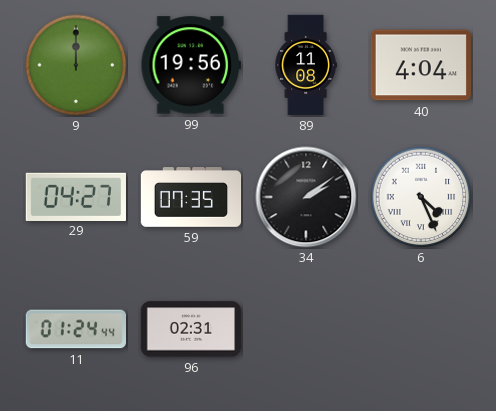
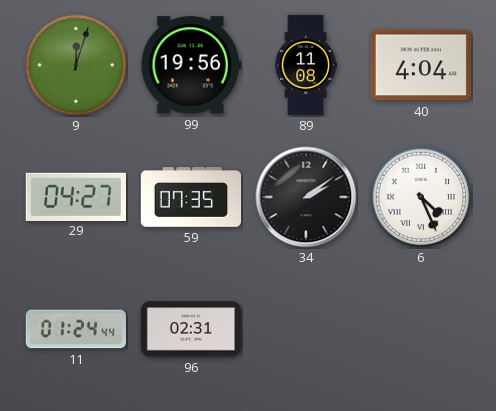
9: 12:00 -> 12:03 (76, 65)
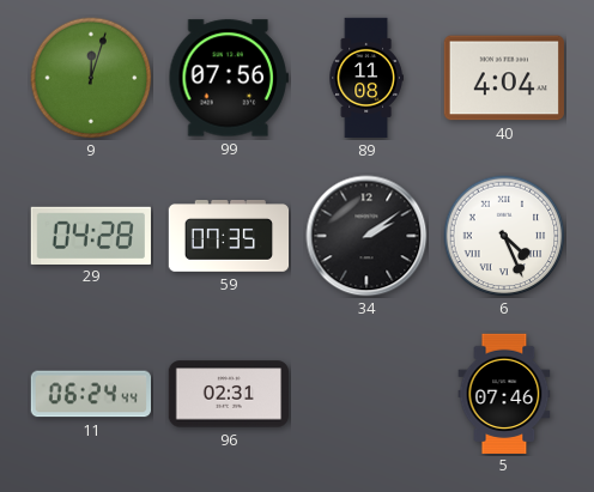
99: 19:56 -> 07:56 (229, 78)
29: 04:27 -> 04:28 (91, 235)
11: 01:24 -> 06:24 (90, 394)
5: none -> 07:46 (504, 393)
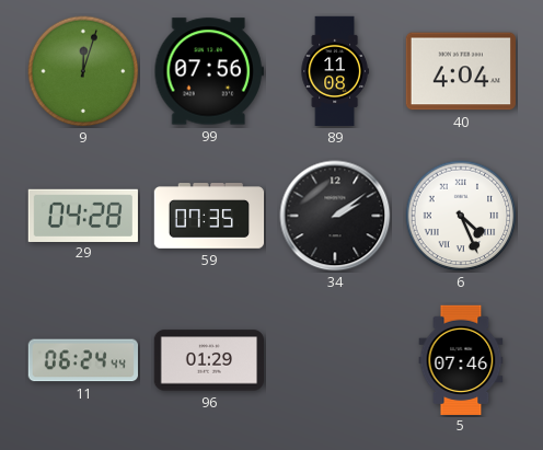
96: 02:31 -> 01:29 (208, 360)
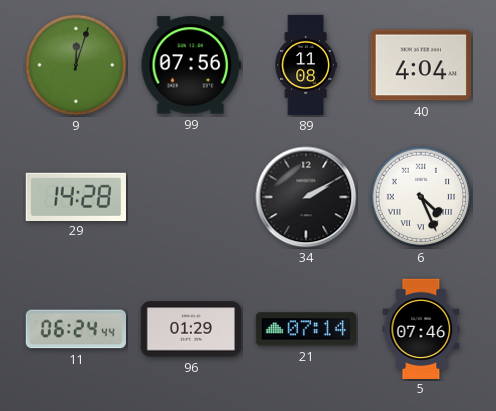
29: 04:28 -> 14:28 (76, 196)
59: 07:35 -> none (209, 216)
34: 2:09 -> 2:10 (306, 197)
21: none -> 07:14 (305, 329)
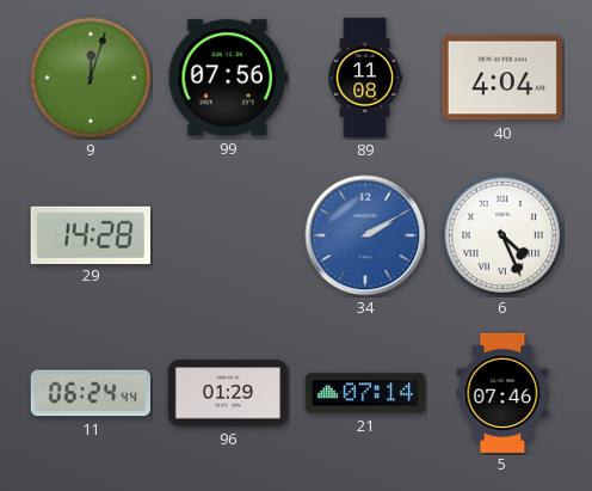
34 dial: black -> blue (365, 235)
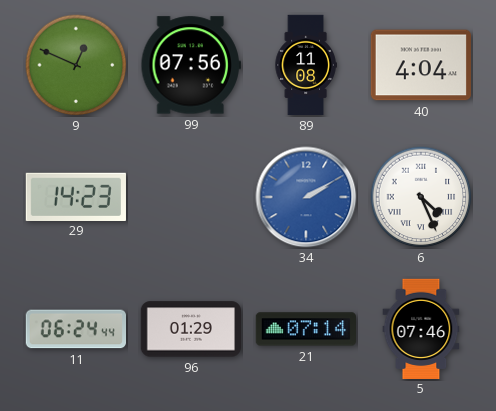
9: 12:03 -> 12:49 (76, 65)
29: 14:28 -> 14:23 (76, 196)
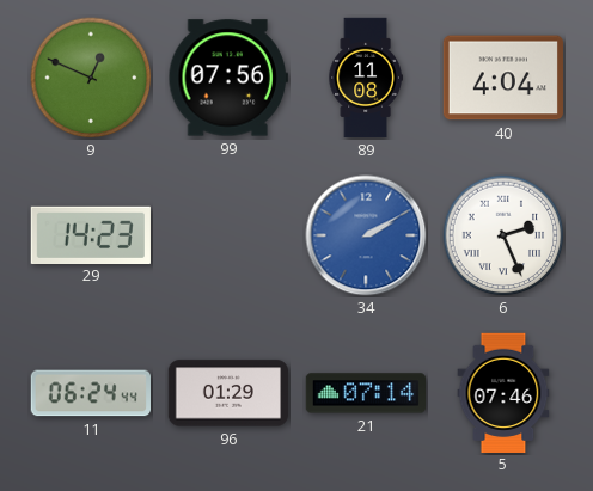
6: 4:26 -> 2:26 (503, 235)
